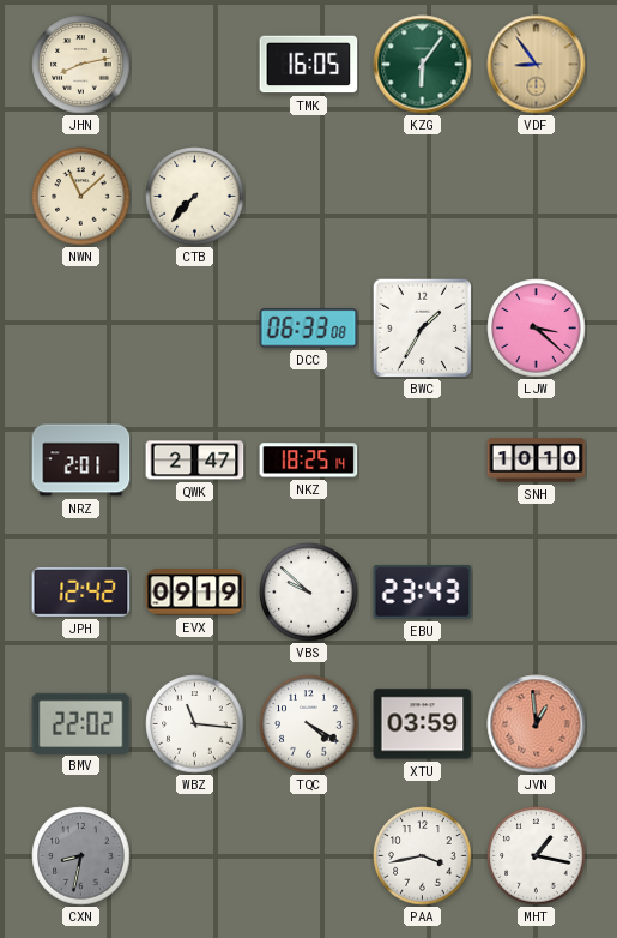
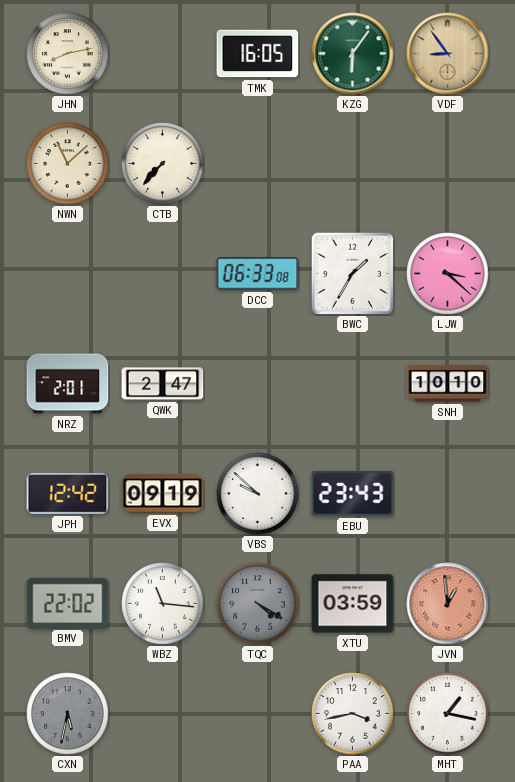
NKZ: 18:25 -> none (309, 461)
TQC dial: white -> grey (258, 604)
CXN: 8:32 -> 5:32 (68, 714)
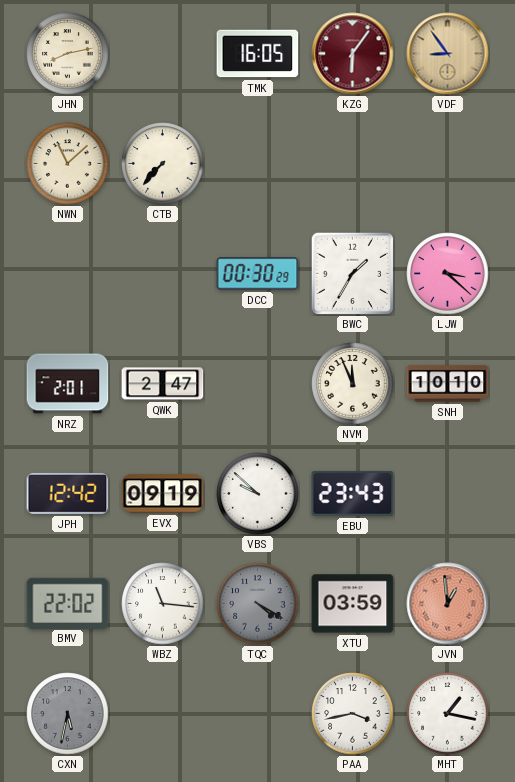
KZG dial: green -> burgundy (353, 54)
DCC: 06:33 -> 00:30 (258, 274)
NVM: none -> 11:56 (353, 384)
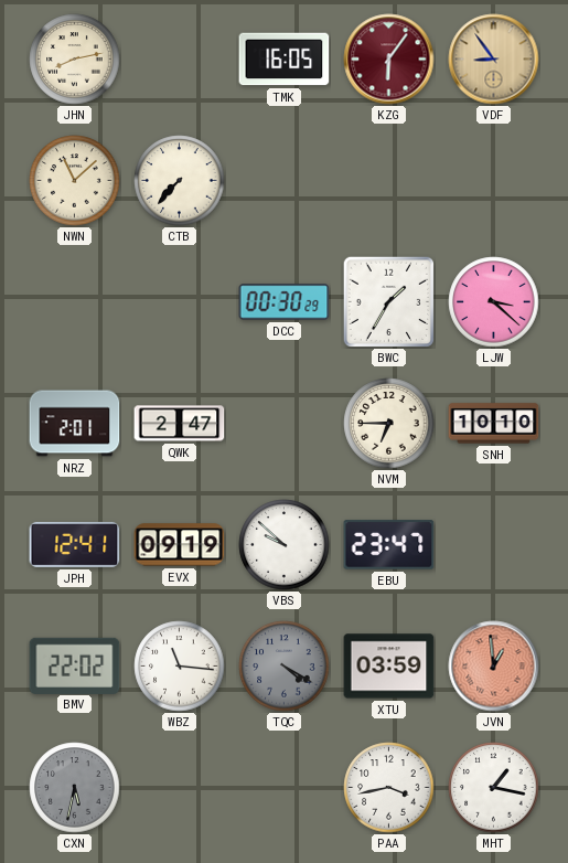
NVM: 11:56 -> 6:45 (389, 424)
JPH: 12:42 -> 12:41 (75, 544)
EBU: 23:43 -> 23:47 (389, 545)
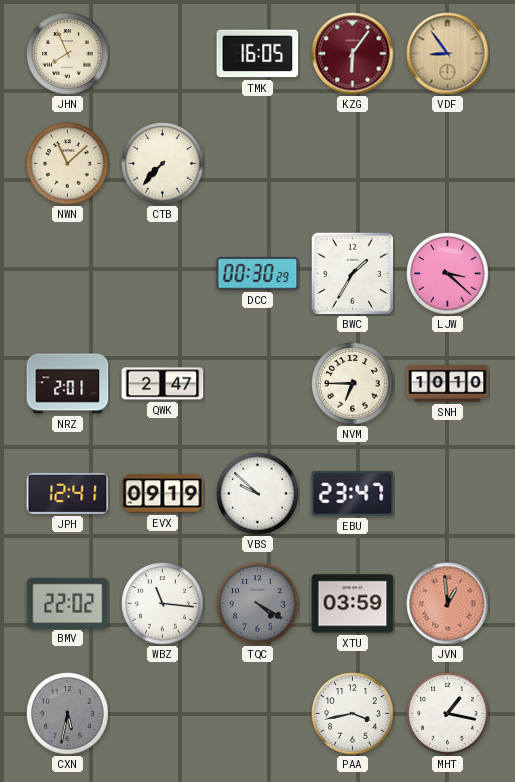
JHN: 8:13 -> 7:56 (68, 54)
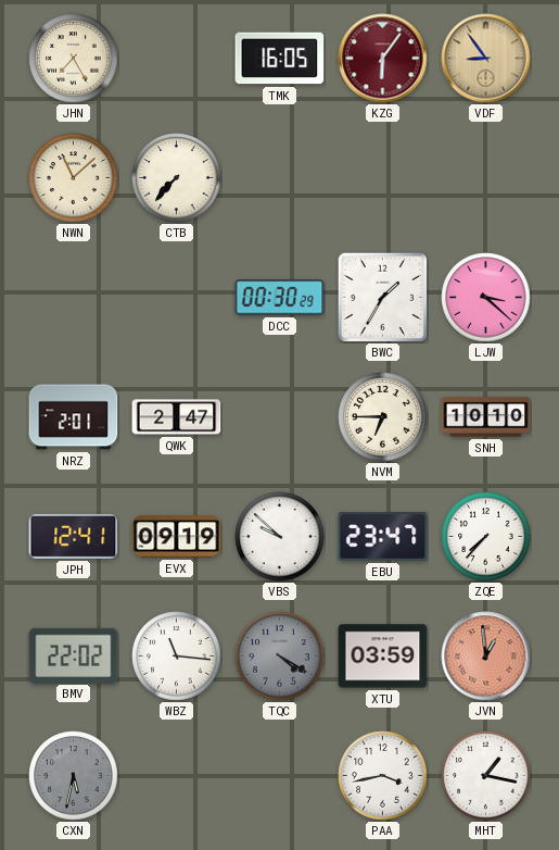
JHN: 7:56 -> 7:25 (74, 59)
ZQE: none -> 7:37 (486, 537)
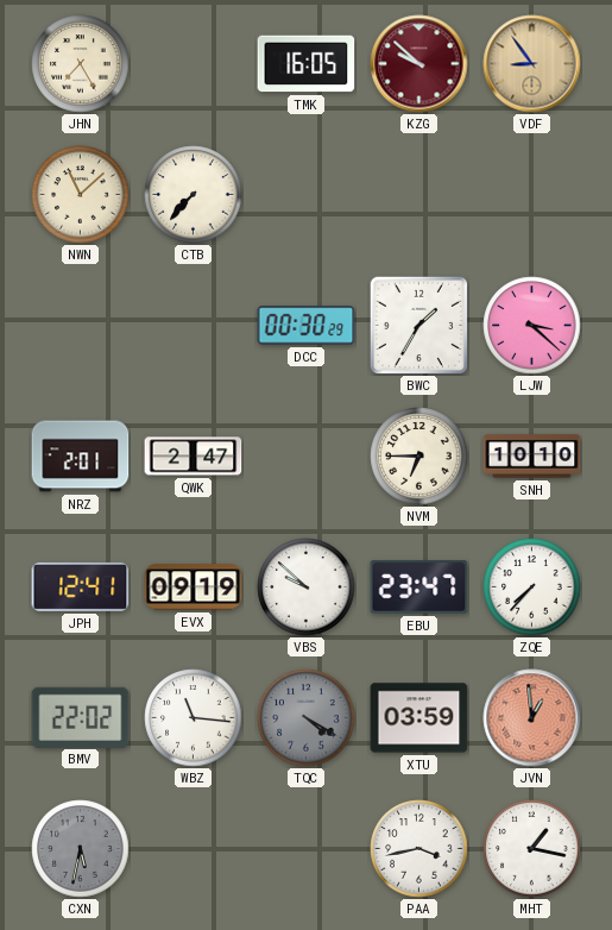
KZG: 6:06 -> 9:52 (419, 64)
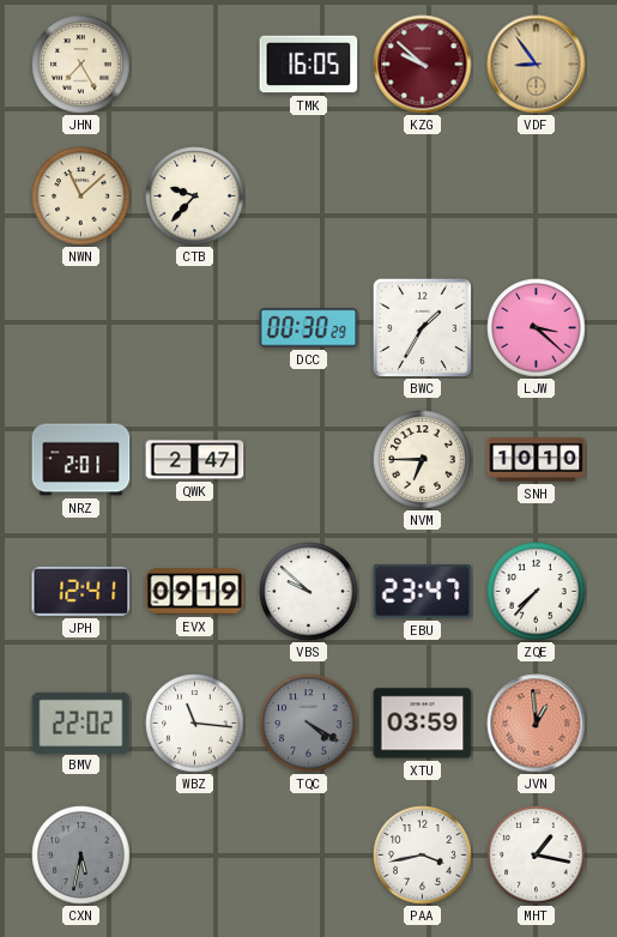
CTB: 7:37 -> 9:37 (195, 197)
